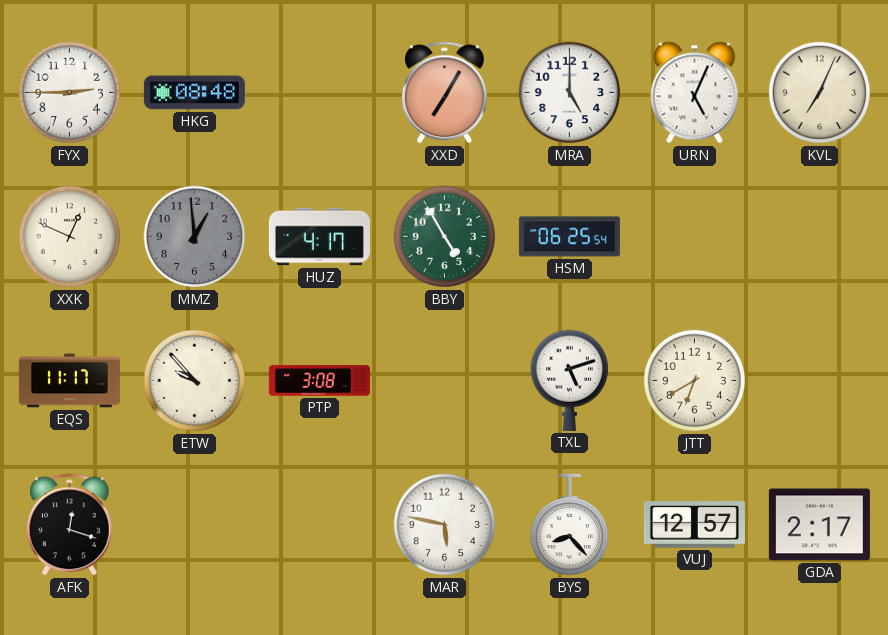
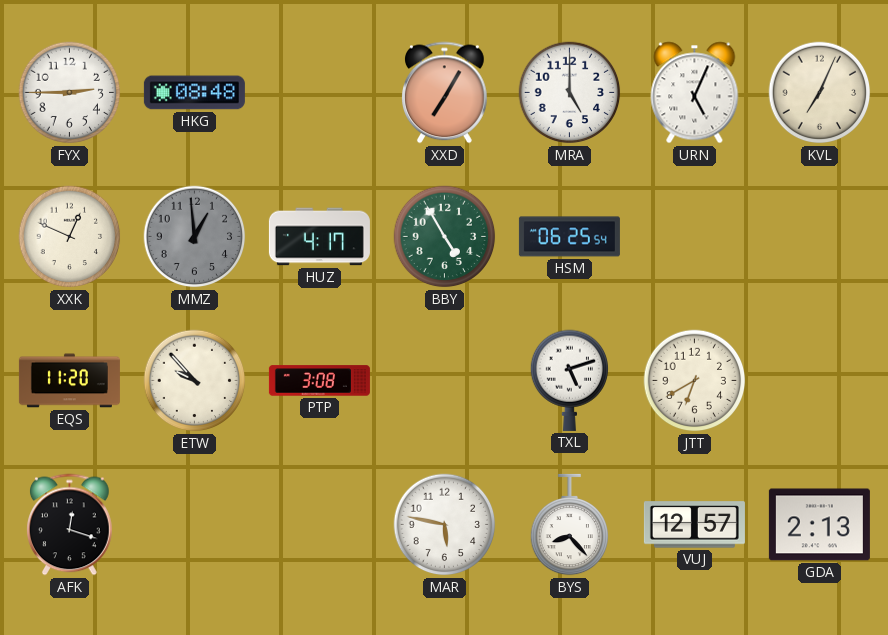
EQS: 11:17 -> 11:20 (69, 381)
GDA: 2:17 -> 2:13 (819, 525)
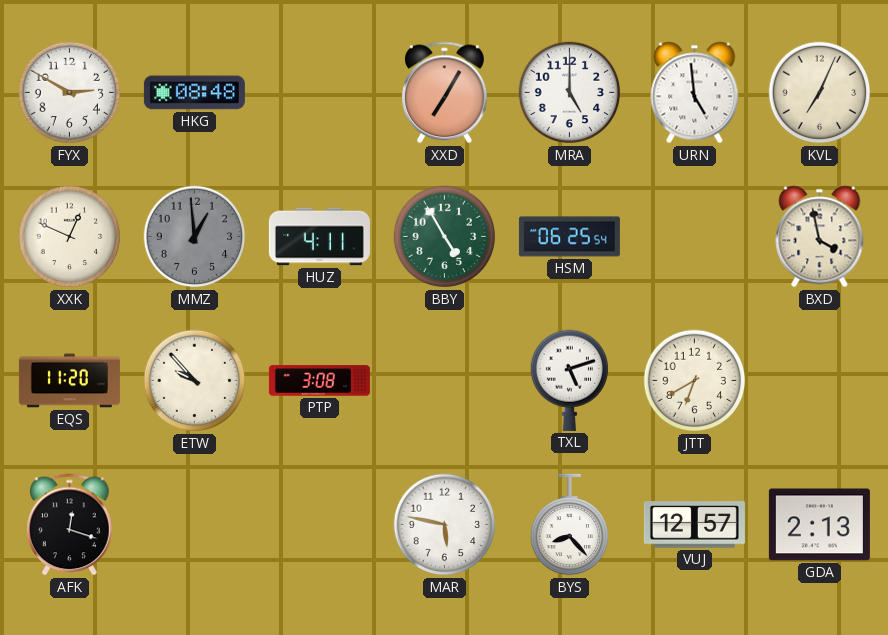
FYX: 2:45 -> 2:50 (70, 93)
URN: 5:04 -> 4:59 (695, 93)
HUZ: 4:17 -> 4:11 (319, 237)
BXD: none -> 3:58 (820, 237)
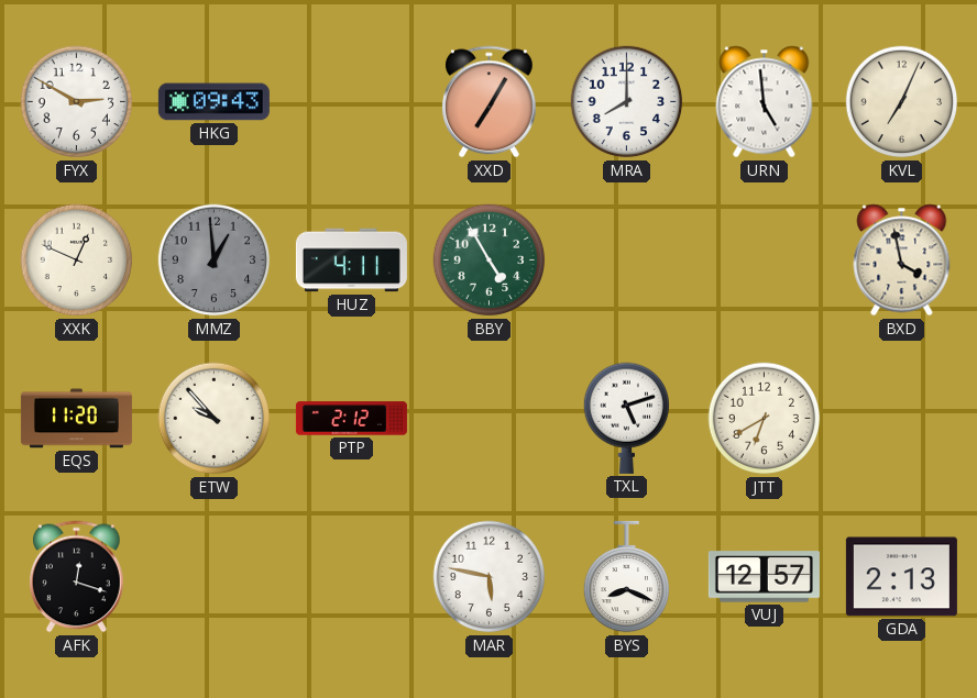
HKG: 08:48 -> 09:43 (213, 102)
MRA: 5:00 -> 8:00 (627, 102)
HSM: 06:25 -> none (569, 237)
PTP: 3:08 -> 2:12 (351, 419)
BYS: 8:23 -> 8:19 (626, 577)
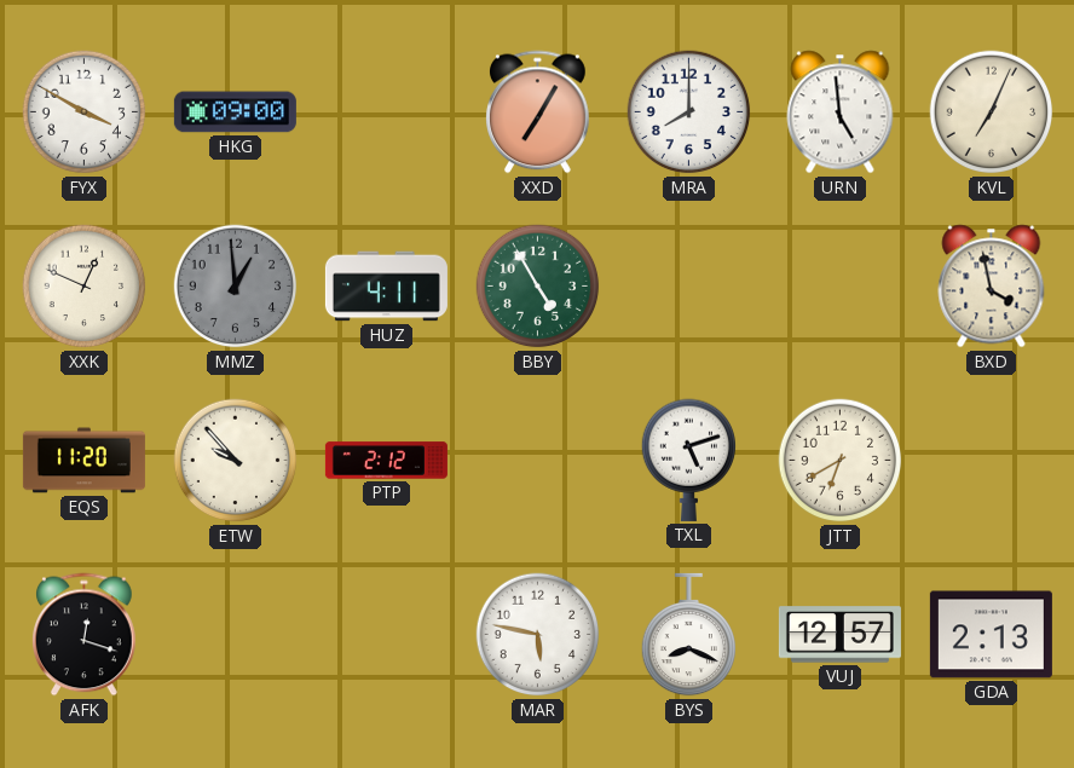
FYX: 2:50 -> 3:50 (85, 112)
HKG: 09:43 -> 09:00 (235, 112)
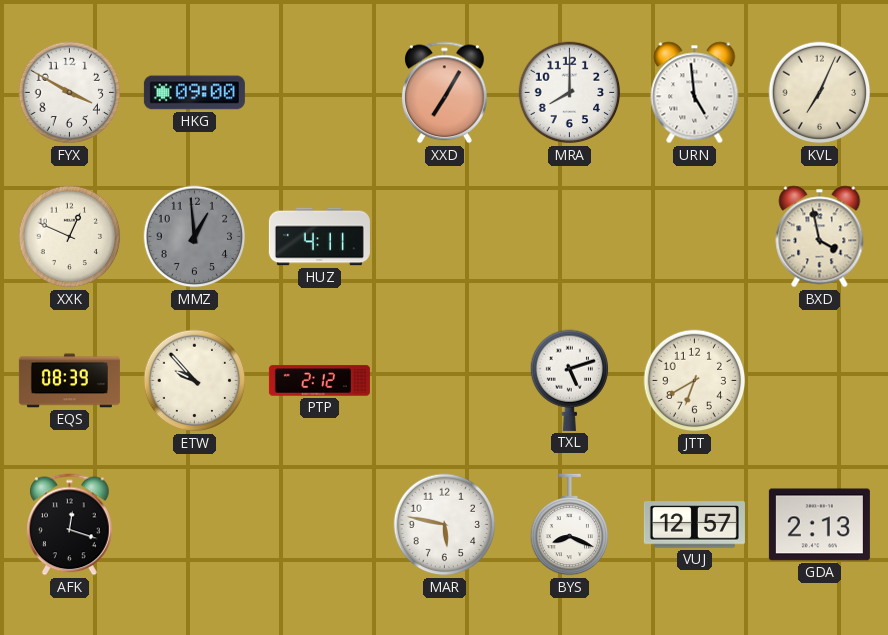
BBY: 4:55 -> none (538, 287)
EQS: 11:20 -> 08:39 (69, 381)
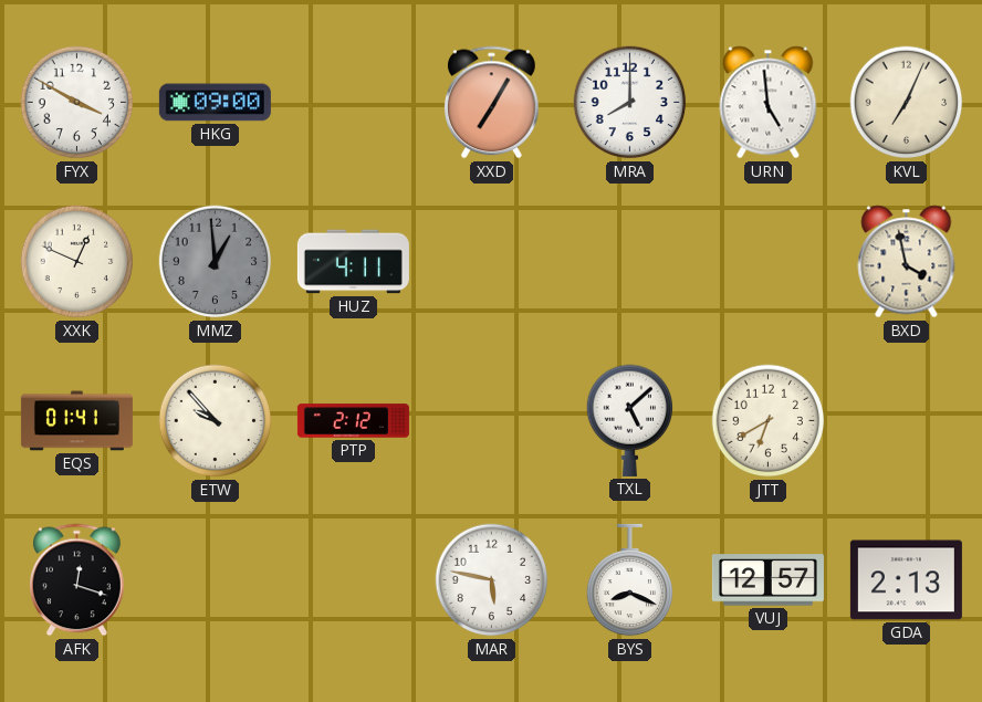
EQS: 08:39 -> 01:41 (76, 421)
TXL: 5:12 -> 5:08 (629, 420)
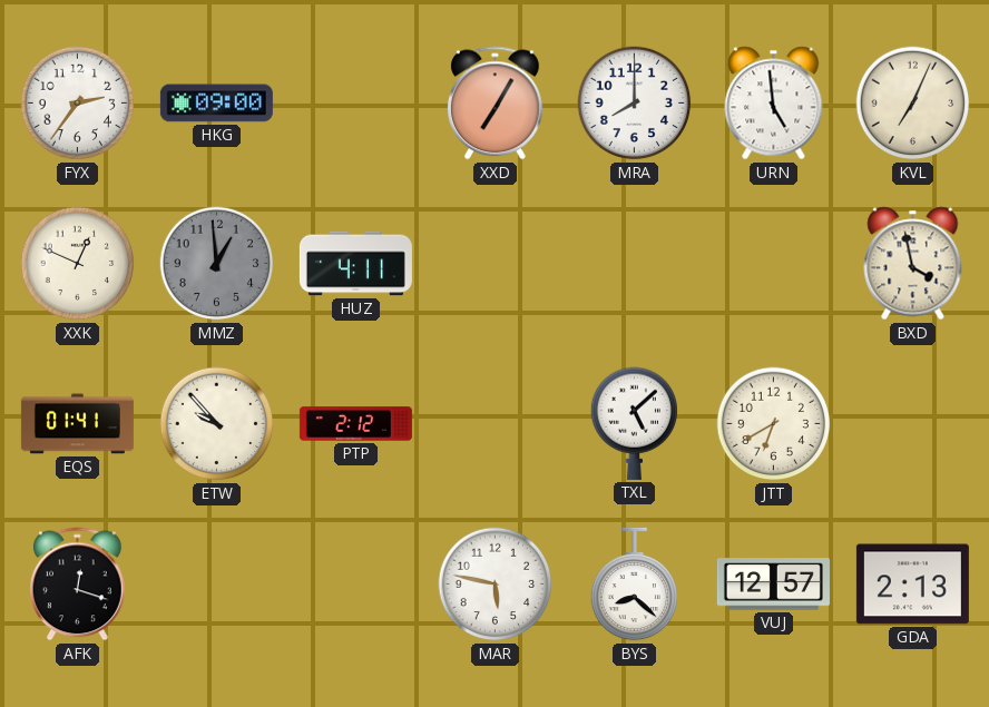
FYX: 3:50 -> 2:36 (78, 104)
BYS: 8:19 -> 8:22 (634, 585)
